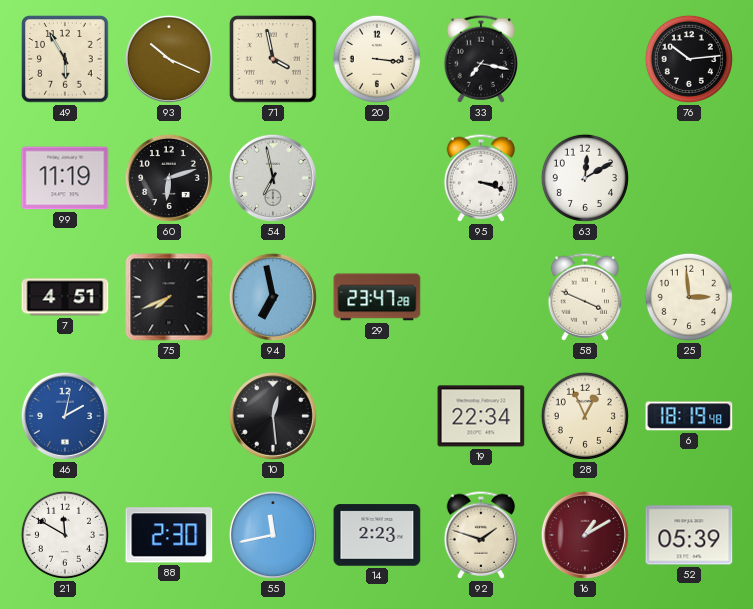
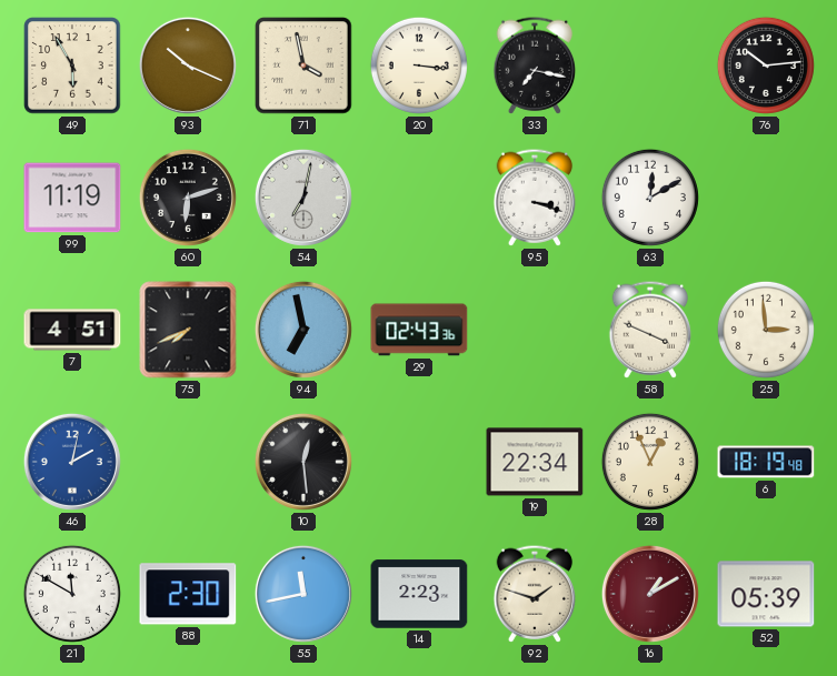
54: 6:58 -> 7:02 (303, 198)
29: 23:47 -> 02:43 (419, 330)
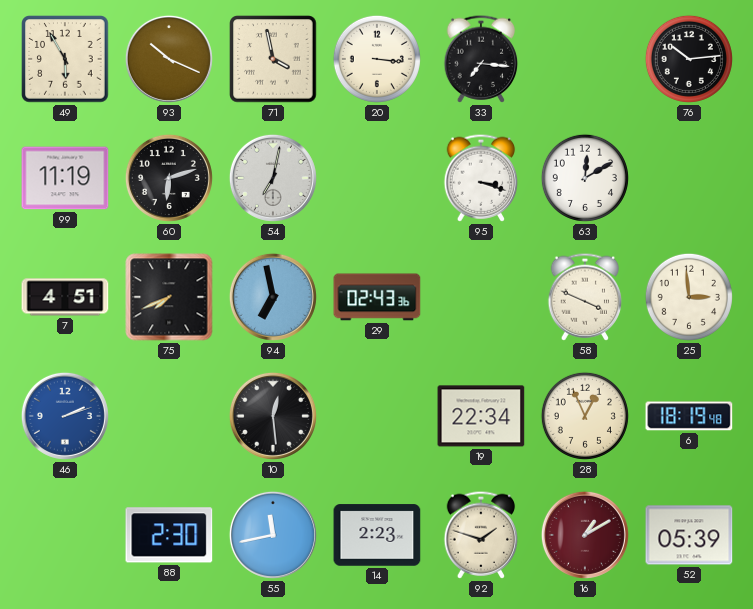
33: 7:17 -> 7:16 (481, 59)
46: 2:02 -> 2:12 (65, 416)
21: 11:50 -> none (72, 594)
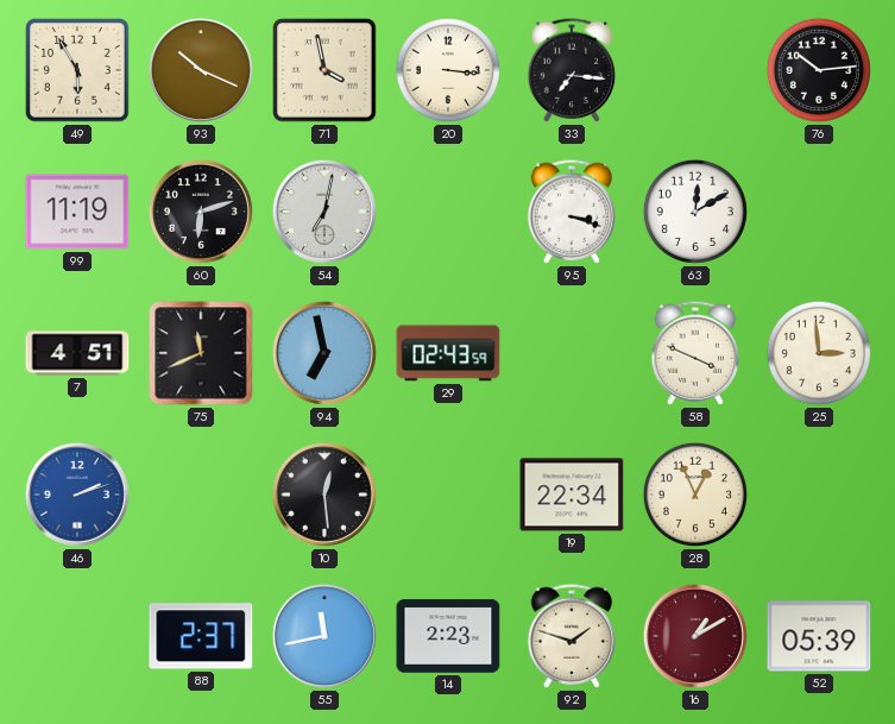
75: 7:41 -> 11:41 (201, 353)
29: 02:43:36 -> 02:43:59 (448, 353)
6: 18:19 -> none (689, 416)
88: 2:30 -> 2:37 (201, 636)
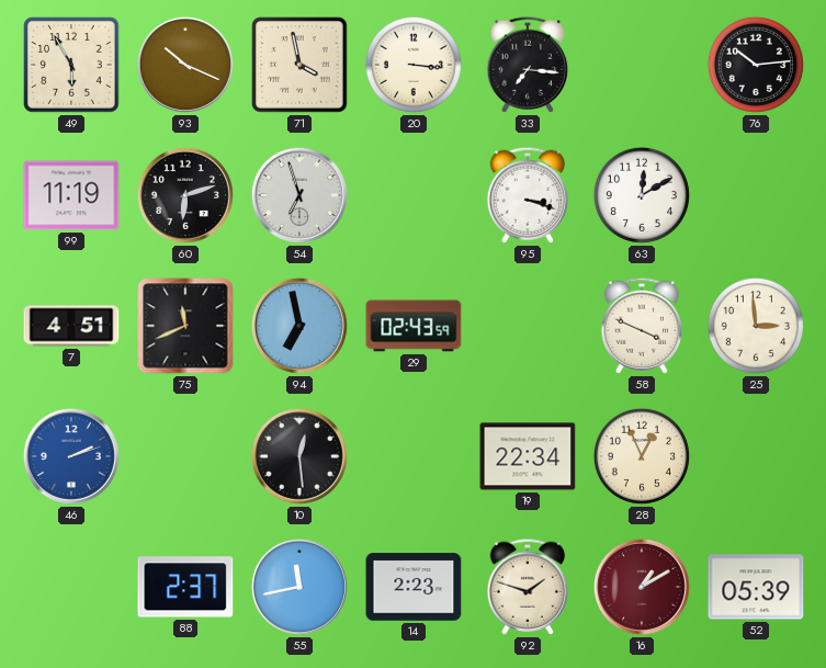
54: 7:02 -> 6:57 (299, 195)
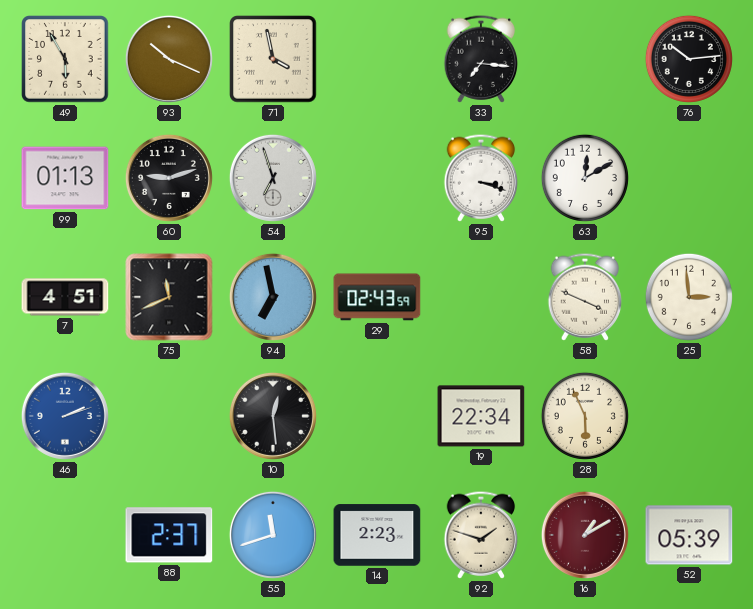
20: 3:16 -> none (414, 65)
99: 11:19 -> 01:13 (65, 178)
60: 6:12 -> 9:12 (169, 178)
28: 12:56 -> 5:56 (585, 416)
55: 11:43 -> 11:42 (273, 535)
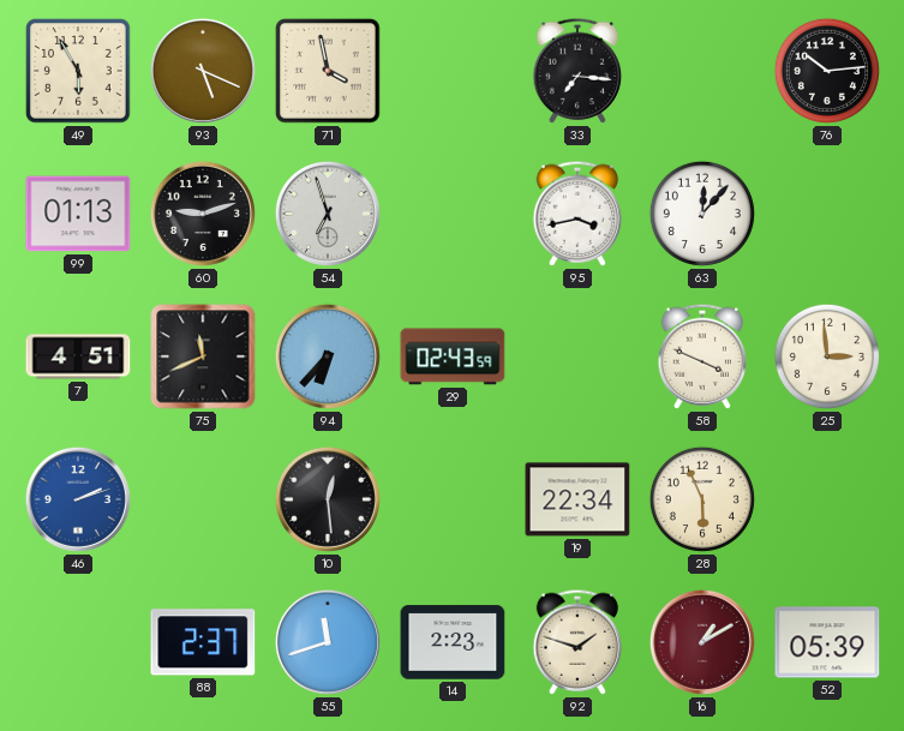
93: 10:19 -> 5:19 (203, 71)
95: 3:18 -> 3:43 (577, 214)
63: 12:10 -> 12:07 (702, 214)
94: 6:58 -> 6:37 (328, 356)
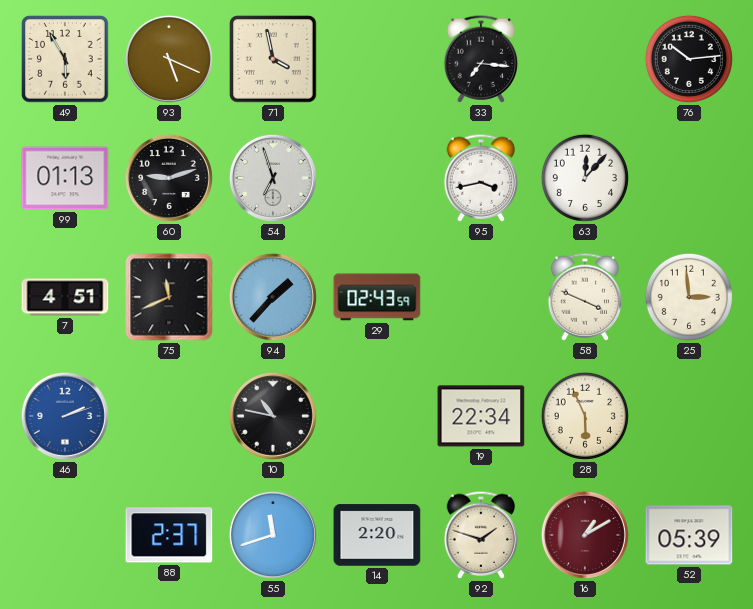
94: 6:37 -> 1:37 (273, 297)
10: 12:29 -> 10:47 (273, 416)
14: 2:23 -> 2:20 (377, 535)
